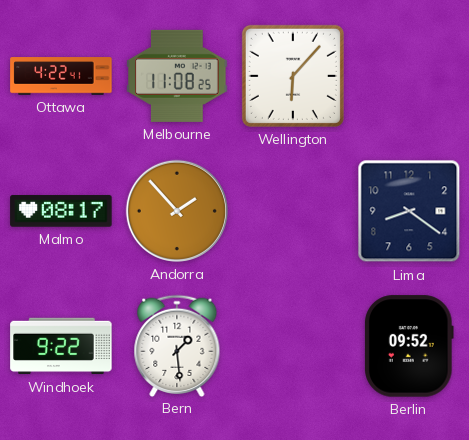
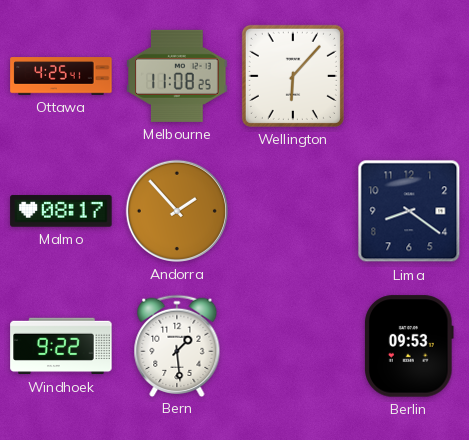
Ottawa: 4:22 -> 4:25 (61, 76)
Berlin: 09:52 -> 09:53 (409, 346)
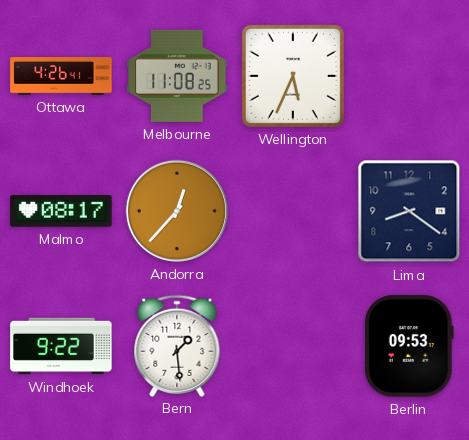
Ottawa: 4:25 -> 4:26 (61, 76)
Wellington: 6:07 -> 5:34 (293, 76)
Andorra: 1:53 -> 12:37 (177, 211)
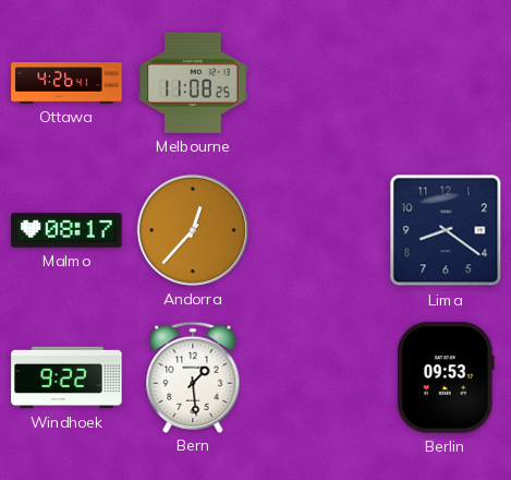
Wellington: 5:34 -> none (293, 76)
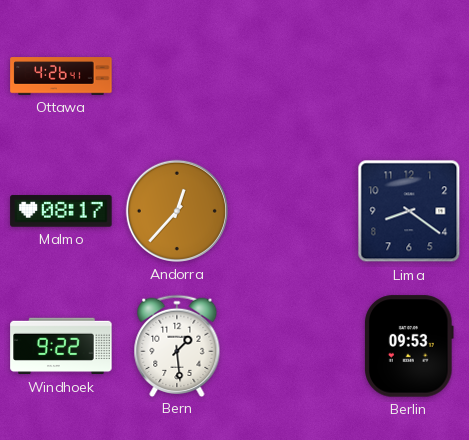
Melbourne: 11:08 -> none (193, 83)
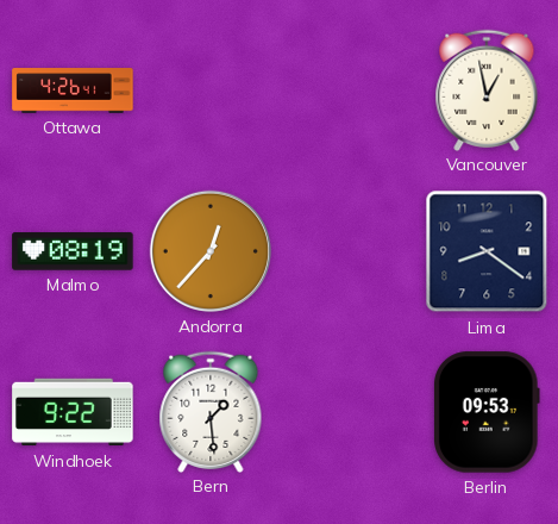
Vancouver: none -> 12:58 (487, 89)
Malmo: 08:17 -> 08:19 (73, 251)
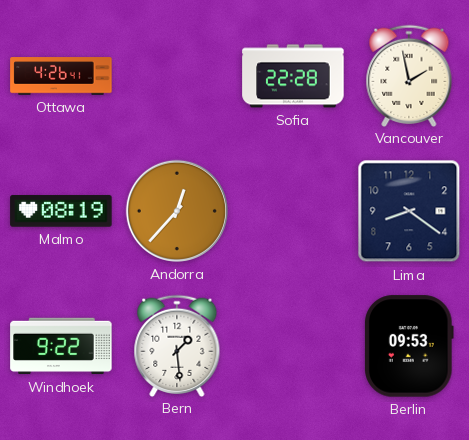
Sofia: none -> 22:28 (293, 76)
Vancouver: 12:58 -> 1:58 (409, 75)
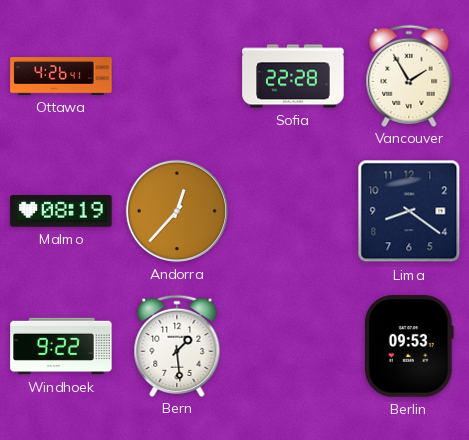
Vancouver: 1:58 -> 1:55 (409, 75)
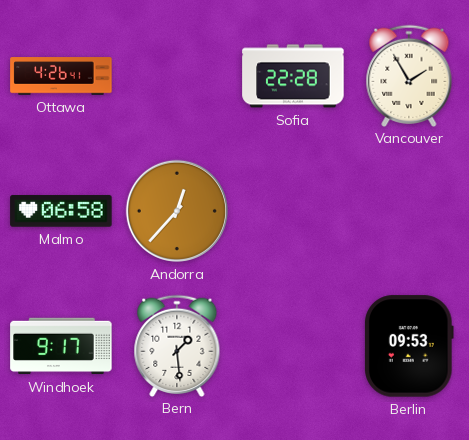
Malmo: 08:19 -> 06:58 (61, 211)
Lima: 8:21 -> none (409, 211)
Windhoek: 9:22 -> 9:17 (61, 346)
